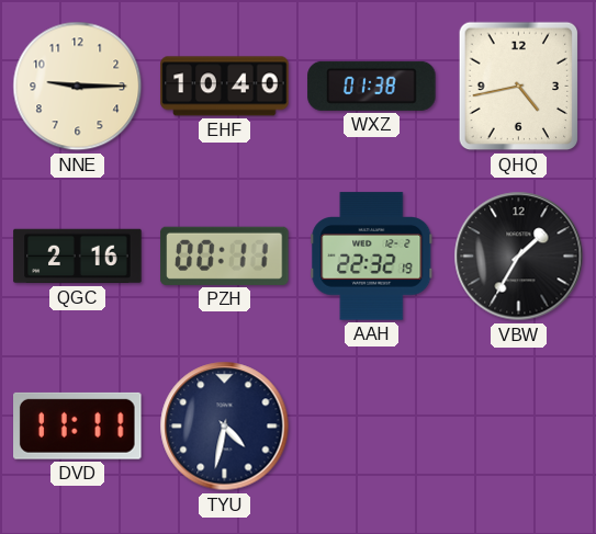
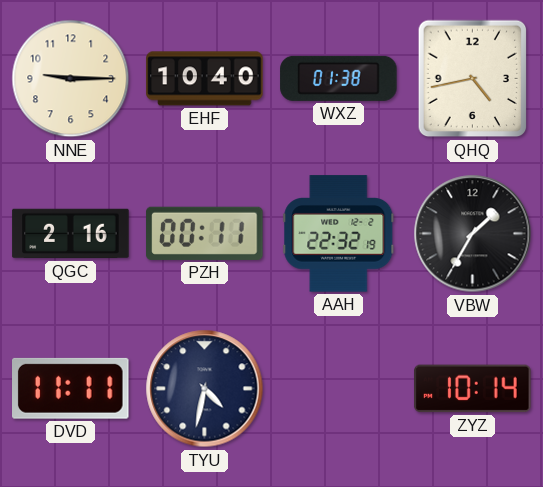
ZYZ: none -> 10:14 (473, 389)
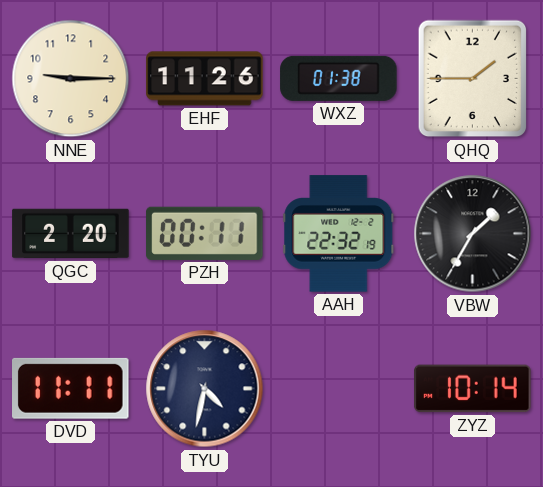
EHF: 10:40 -> 11:26 (205, 79)
QHQ: 4:43 -> 1:45 (473, 79)
QGC: 2:16 -> 2:20 (71, 234)
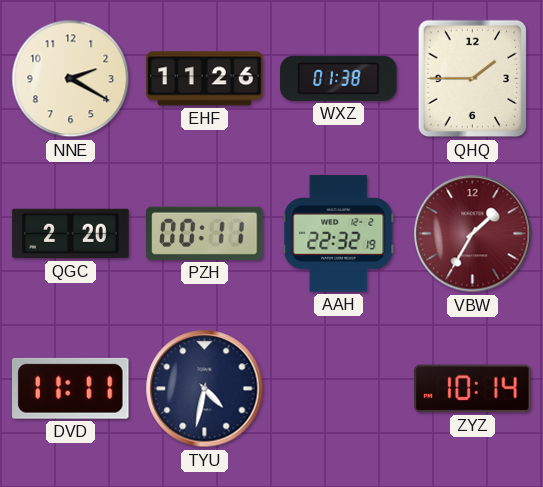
NNE: 9:15 -> 2:20 (71, 79)
VBW dial: black -> burgundy (473, 234)
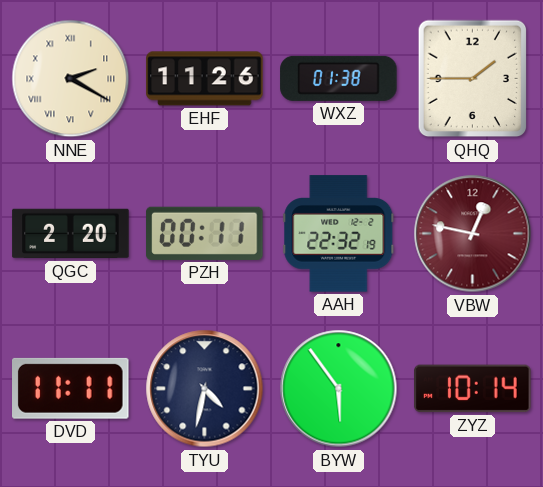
NNE numerals: Arabic -> Roman (71, 79)
VBW: 1:35 -> 12:47 (473, 234)
BYW: none -> 5:54 (339, 389)
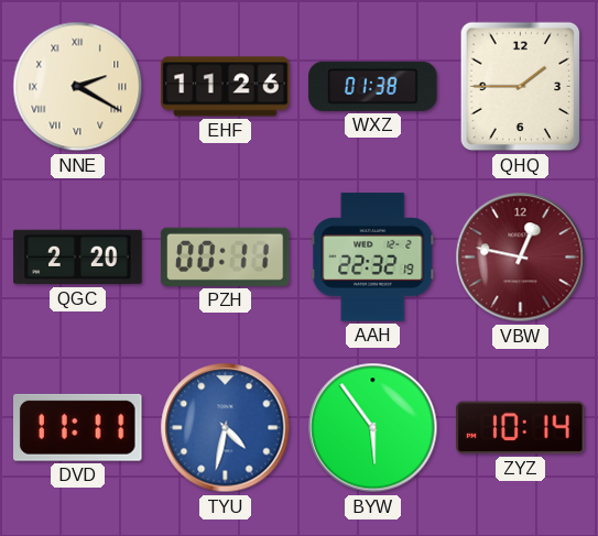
TYU dial: navy -> blue (226, 428)
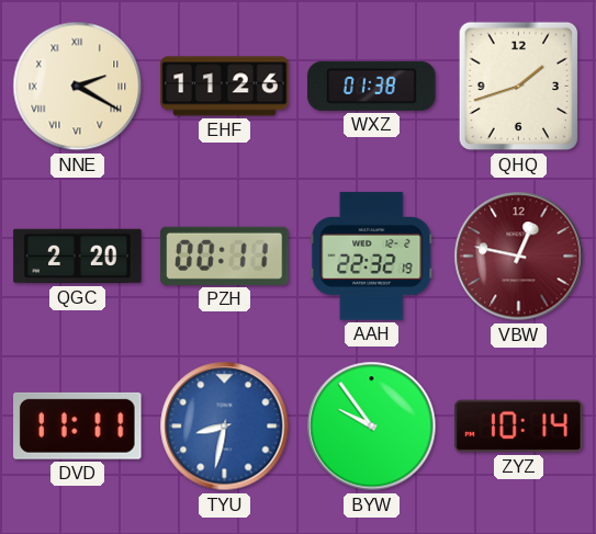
QHQ: 1:45 -> 1:42 (519, 87)
TYU: 4:32 -> 8:32 (225, 427)
BYW: 5:54 -> 9:54 (372, 427)
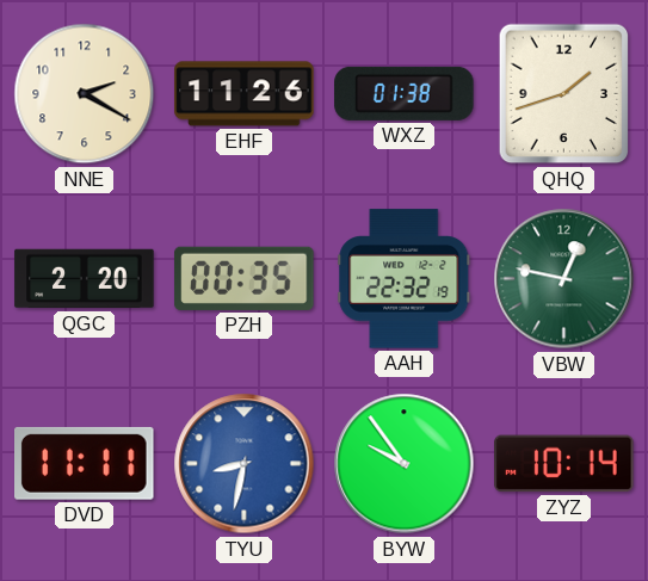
NNE numerals: Roman -> Arabic (85, 94)
PZH: 00:11 -> 00:35 (245, 278)
VBW dial: burgundy -> green (564, 279)
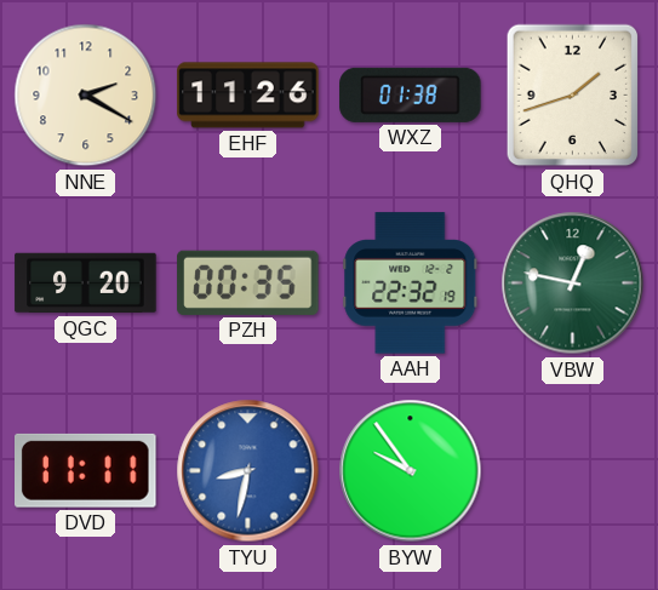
QGC: 2:20 -> 9:20 (86, 283)
ZYZ: 10:14 -> none (564, 464)
